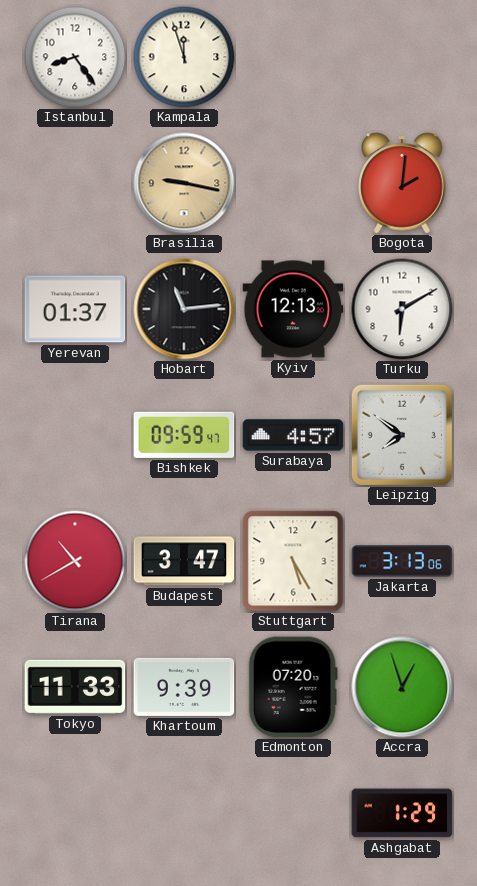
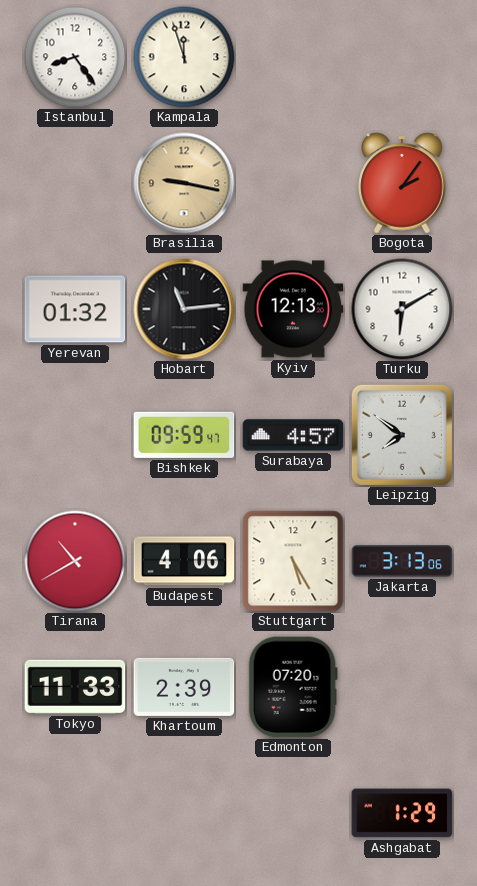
Bogota: 2:01 -> 2:06 (402, 183)
Yerevan: 01:37 -> 01:32 (75, 309)
Budapest: 3:47 -> 4:06 (184, 561)
Khartoum: 9:39 -> 2:39 (184, 687)
Accra: 12:57 -> none (402, 687)
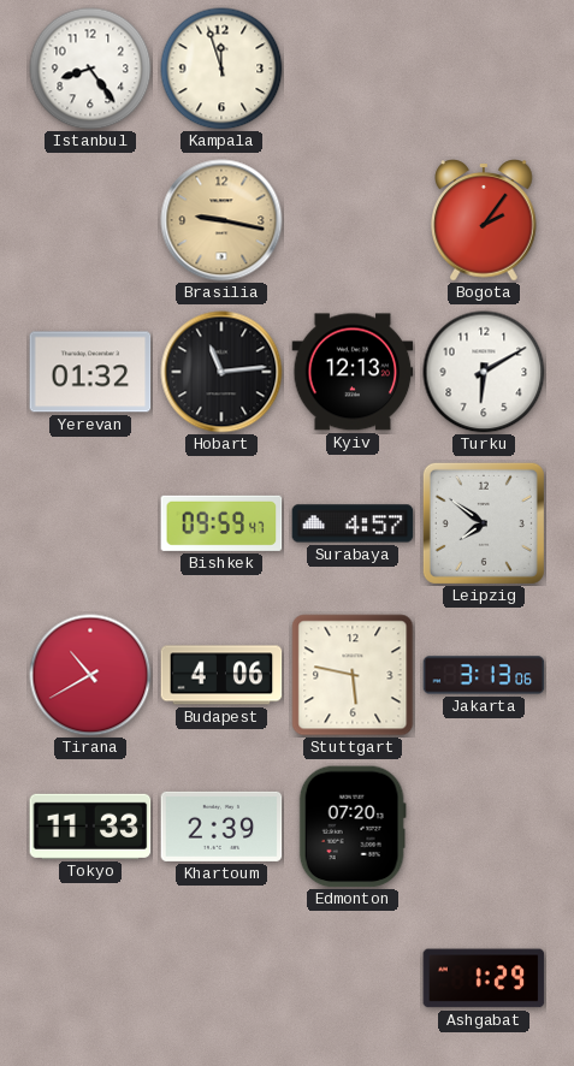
Stuttgart: 5:25 -> 5:47 (353, 675)
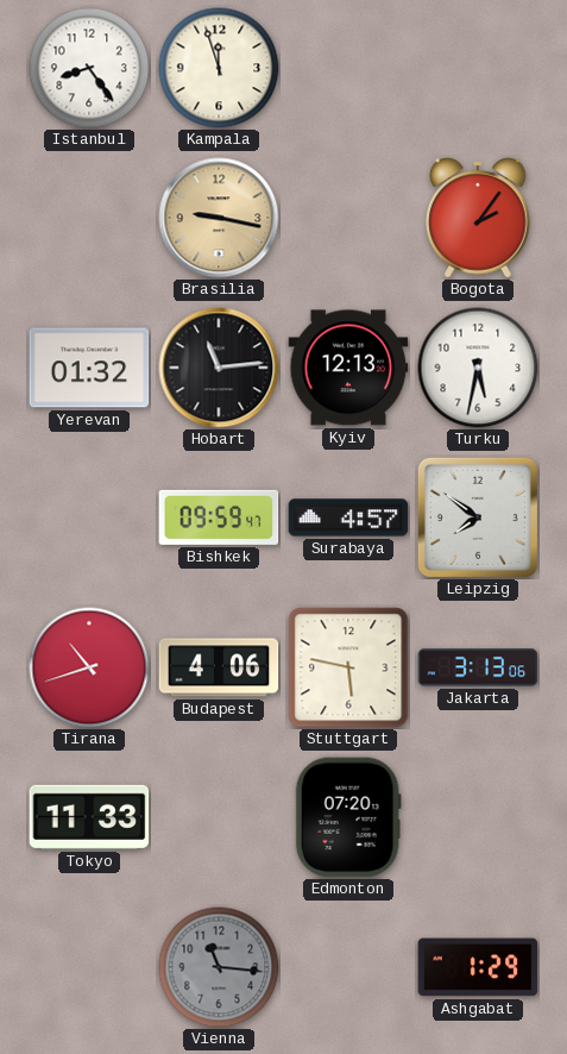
Turku: 6:10 -> 5:32 (478, 368)
Tirana: 10:40 -> 10:42 (89, 667)
Khartoum: 2:39 -> none (221, 827)
Vienna: none -> 11:16 (219, 967)
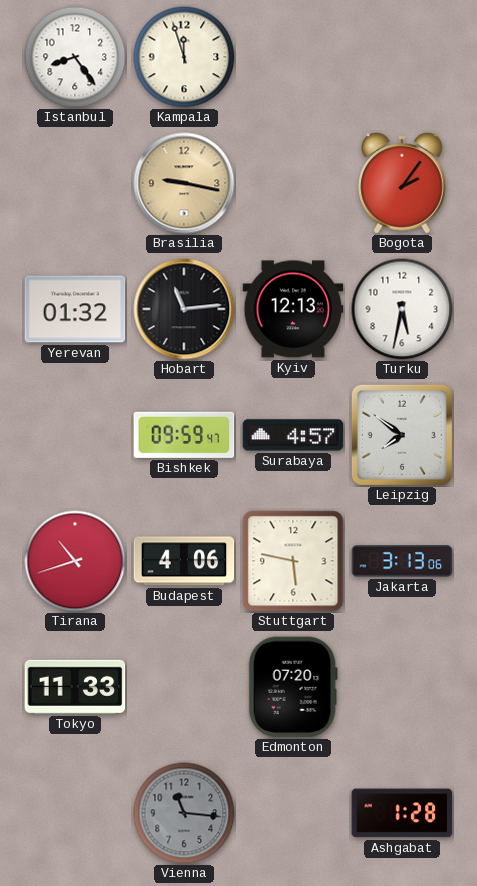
Ashgabat: 1:29 -> 1:28 (402, 813)
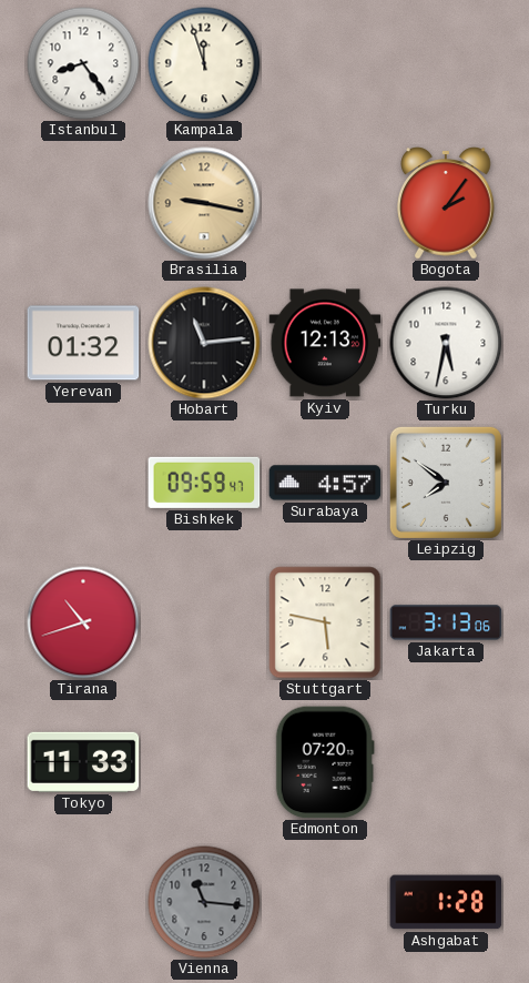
Budapest: 4:06 -> none (184, 561)
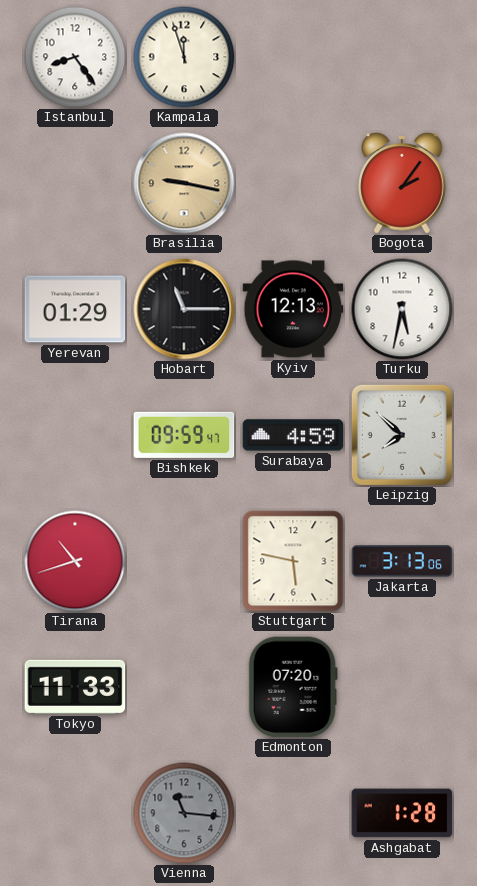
Yerevan: 01:32 -> 01:29 (75, 309)
Hobart: 11:14 -> 11:15 (184, 309)
Surabaya: 4:57 -> 4:59 (293, 435)
Leipzig: 7:51 -> 7:52 (402, 435)
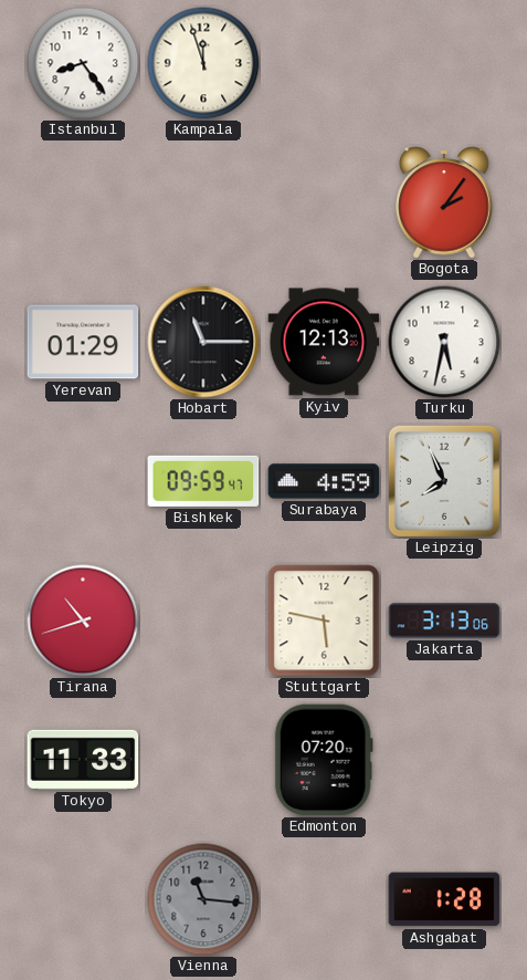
Brasilia: 9:17 -> none (184, 183)
Leipzig: 7:52 -> 7:56 (444, 481)
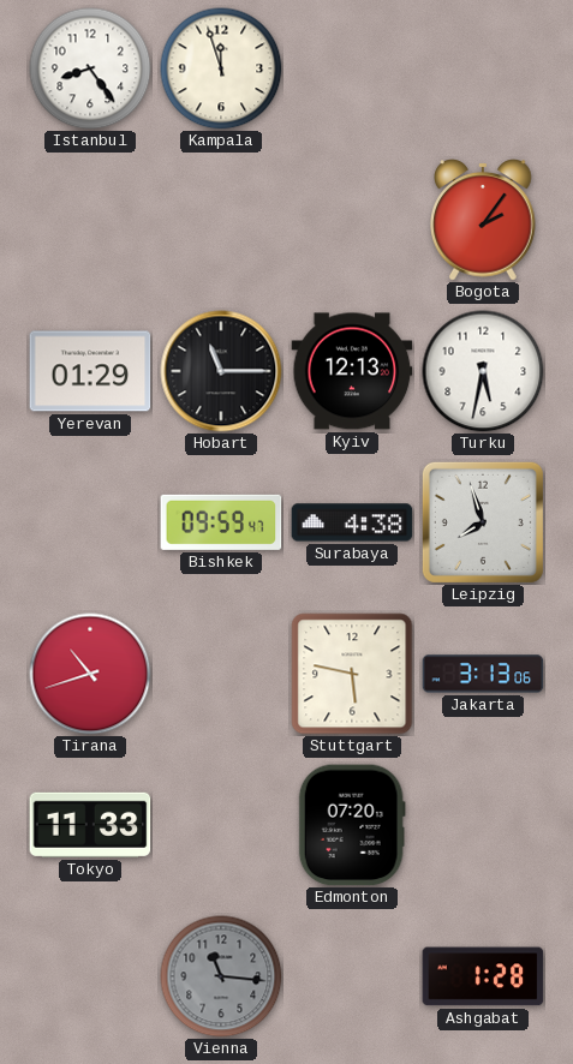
Surabaya: 4:59 -> 4:38 (352, 522)
Leipzig: 7:56 -> 7:57 (483, 522)
